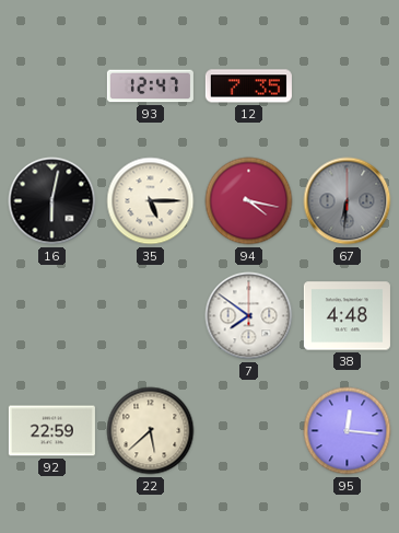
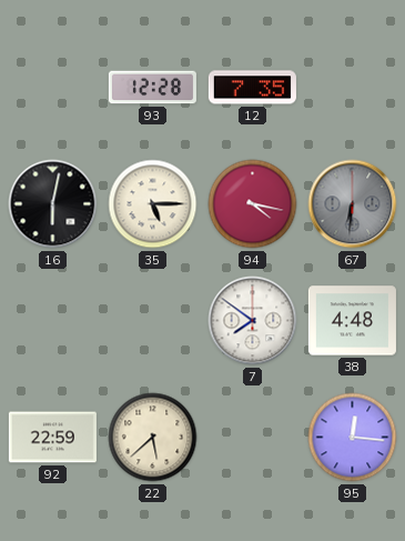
93: 12:47 -> 12:28 (152, 88)
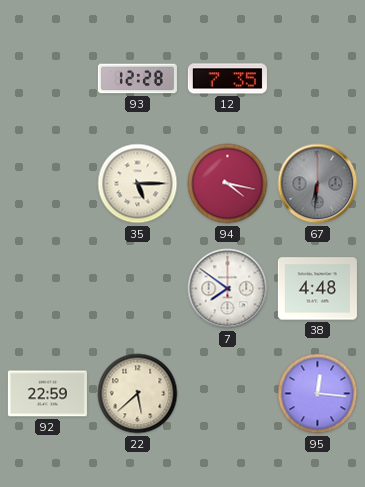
16: 6:02 -> none (53, 204)
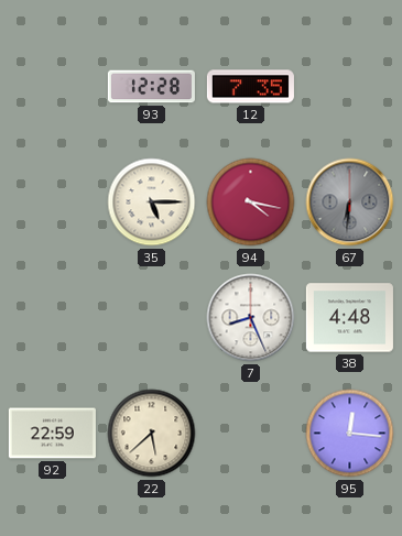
7: 7:51 -> 8:26 (251, 318)
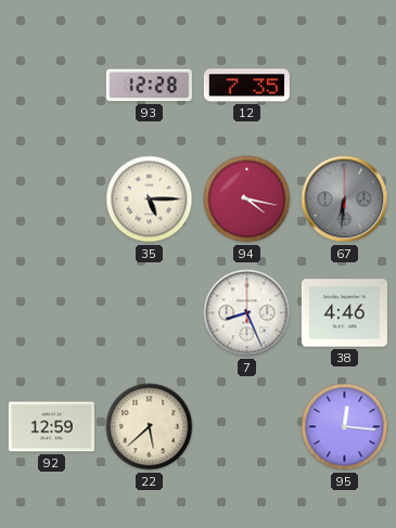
38: 4:48 -> 4:46 (344, 313)
92: 22:59 -> 12:59 (51, 427)
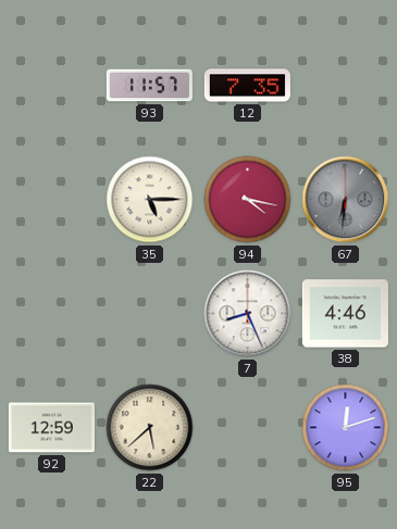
93: 12:28 -> 11:57 (149, 86)
95: 12:16 -> 12:12 (346, 428)
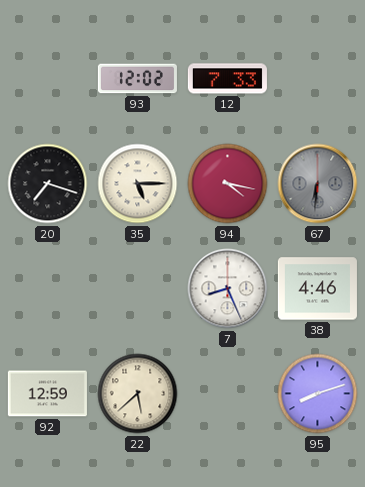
93: 11:57 -> 12:02 (137, 79)
12: 7:35 -> 7:33 (227, 79)
20: none -> 7:18 (48, 184)
95: 12:12 -> 8:12 (318, 394)
